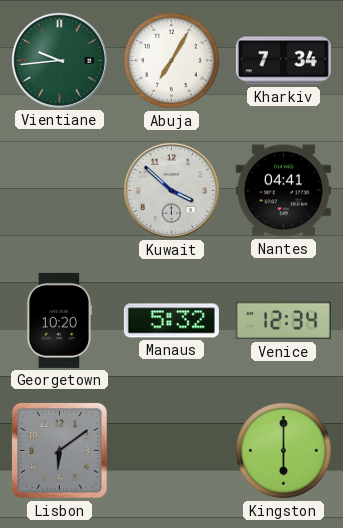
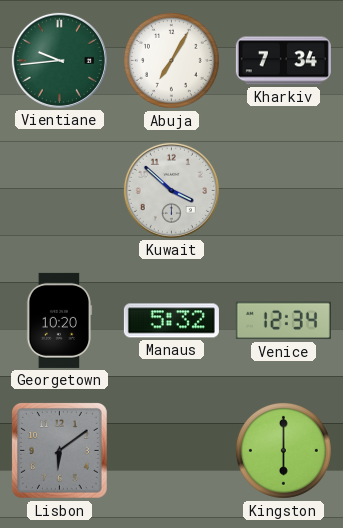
Nantes: 04:41 -> none (283, 191)
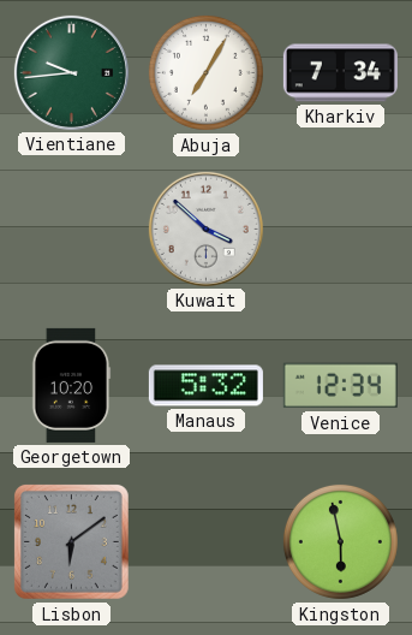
Kingston: 6:00 -> 5:58 (340, 541)
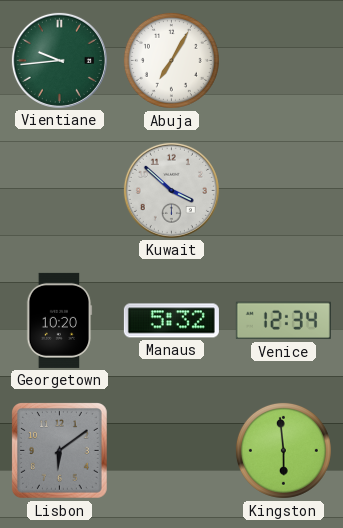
Kharkiv: 7:34 -> none (340, 73)
Kingston: 5:58 -> 5:59 (283, 450)
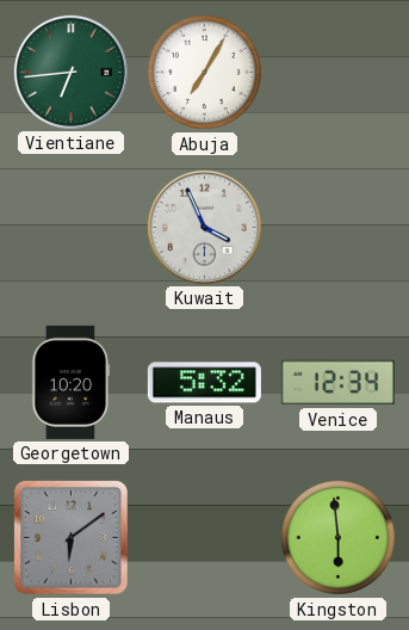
Vientiane: 9:44 -> 6:44 (70, 72)
Kuwait: 3:52 -> 3:56 (204, 227)
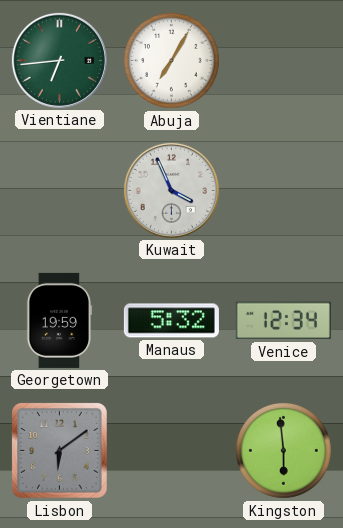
Georgetown: 10:20 -> 19:59 (60, 320)
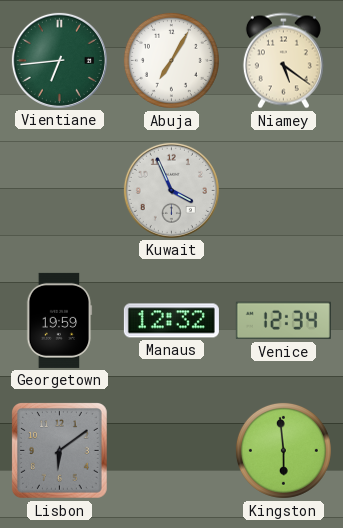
Niamey: none -> 5:21 (283, 61)
Manaus: 5:32 -> 12:32 (171, 321)
